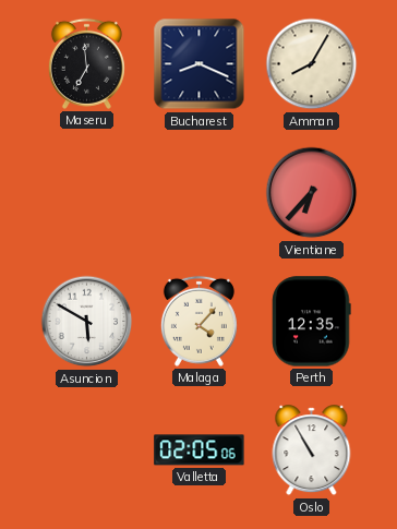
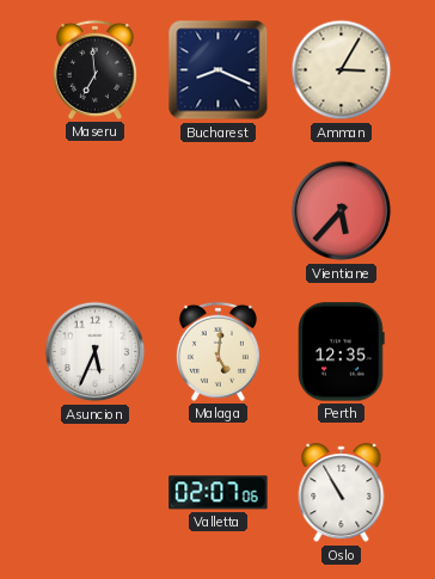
Amman: 8:05 -> 3:05 (342, 70)
Vientiane: 6:37 -> 5:37 (342, 211)
Asuncion: 5:50 -> 5:34 (96, 352)
Malaga: 4:07 -> 5:01 (217, 351)
Valletta: 02:05 -> 02:07 (219, 493)
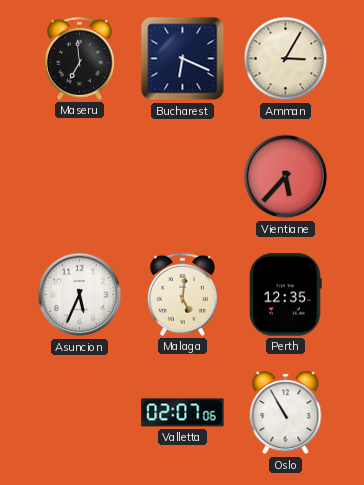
Bucharest: 8:19 -> 6:19 (183, 59)
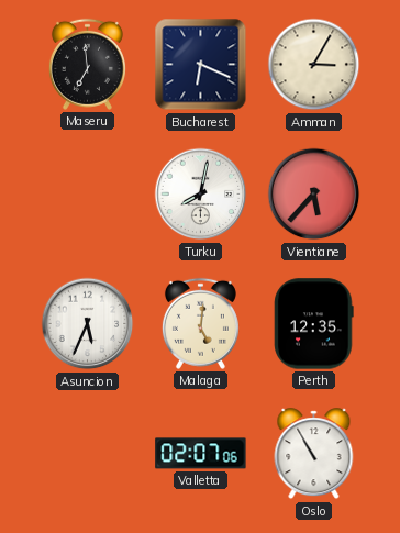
Turku: none -> 8:02 (201, 195)
